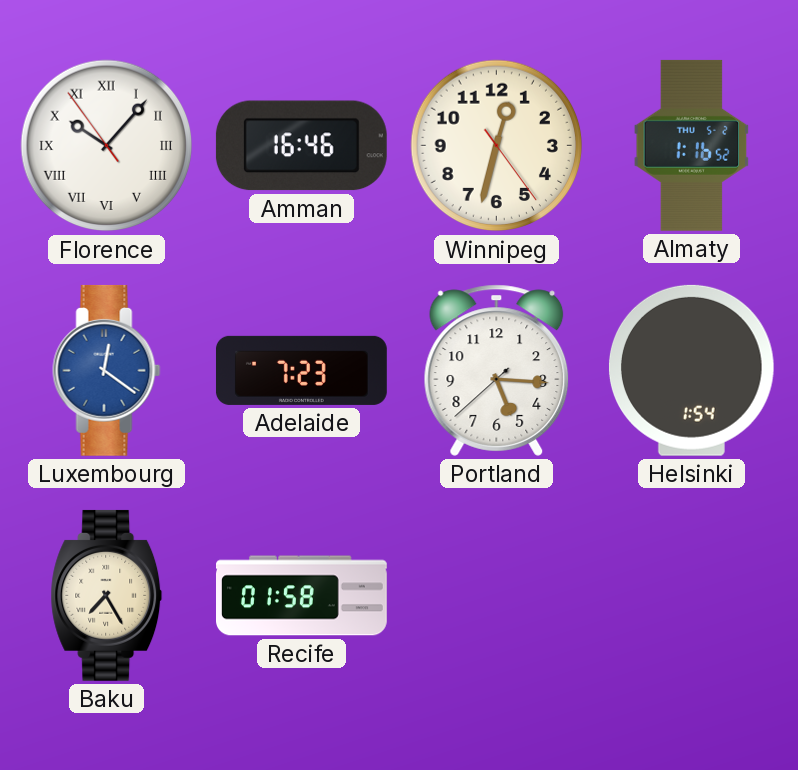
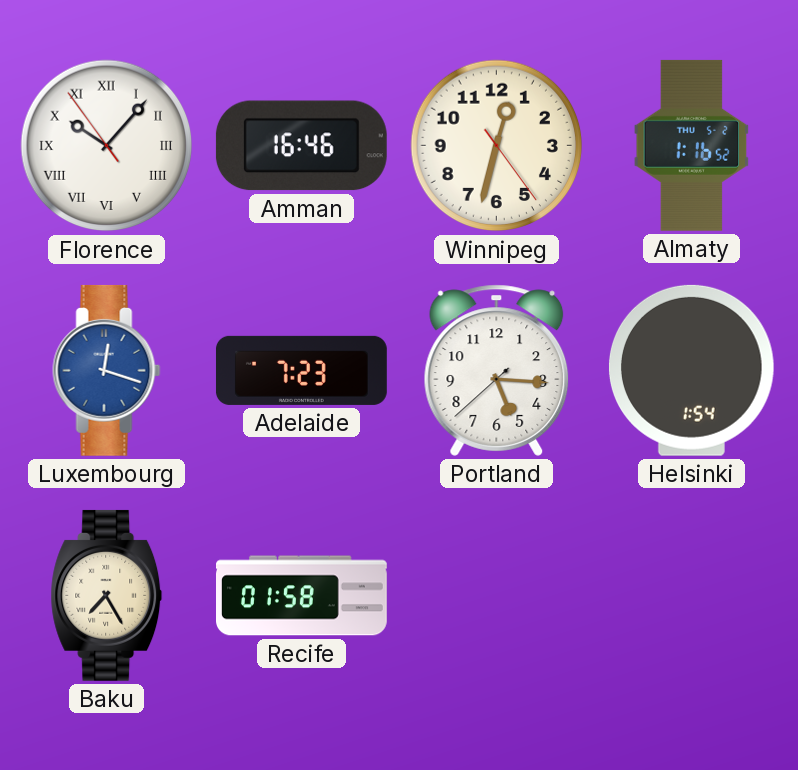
Luxembourg: 12:21 -> 12:18 (107, 370)
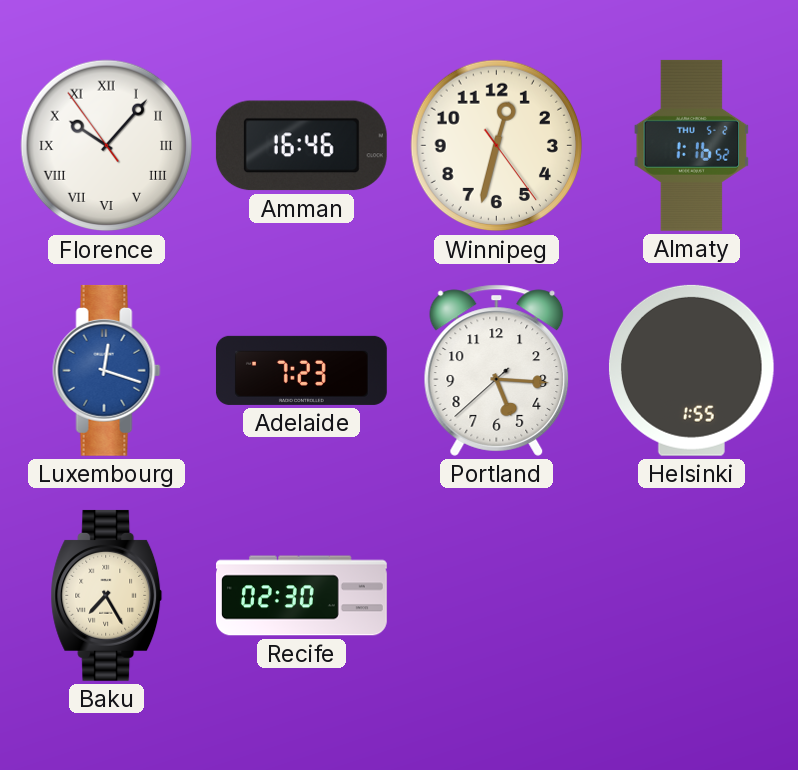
Helsinki: 1:54 -> 1:55 (691, 370)
Recife: 01:58 -> 02:30 (302, 596)
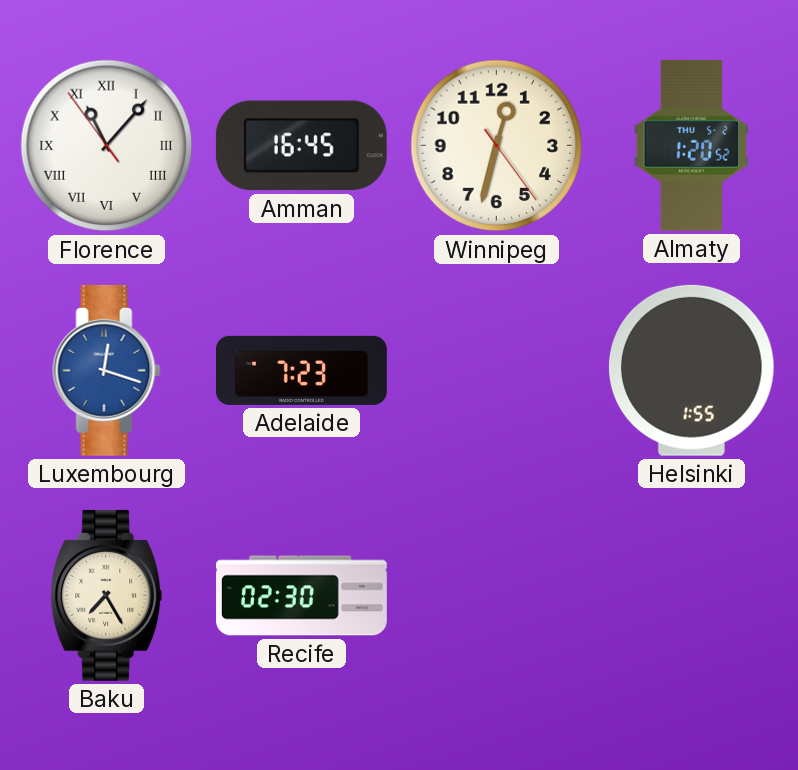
Florence: 10:06 -> 11:06 (107, 146)
Amman: 16:46 -> 16:45 (301, 146)
Almaty: 1:16 -> 1:20 (692, 145)
Portland: 5:15 -> none (497, 370)
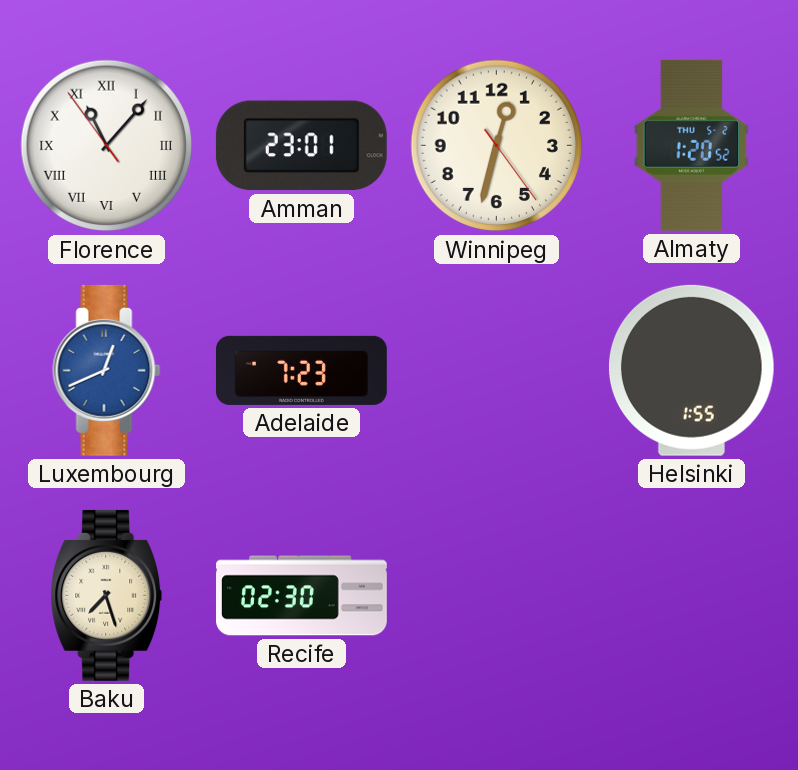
Amman: 16:45 -> 23:01 (301, 146)
Luxembourg: 12:18 -> 12:41 (107, 370)
Baku: 7:25 -> 7:27 (107, 595)
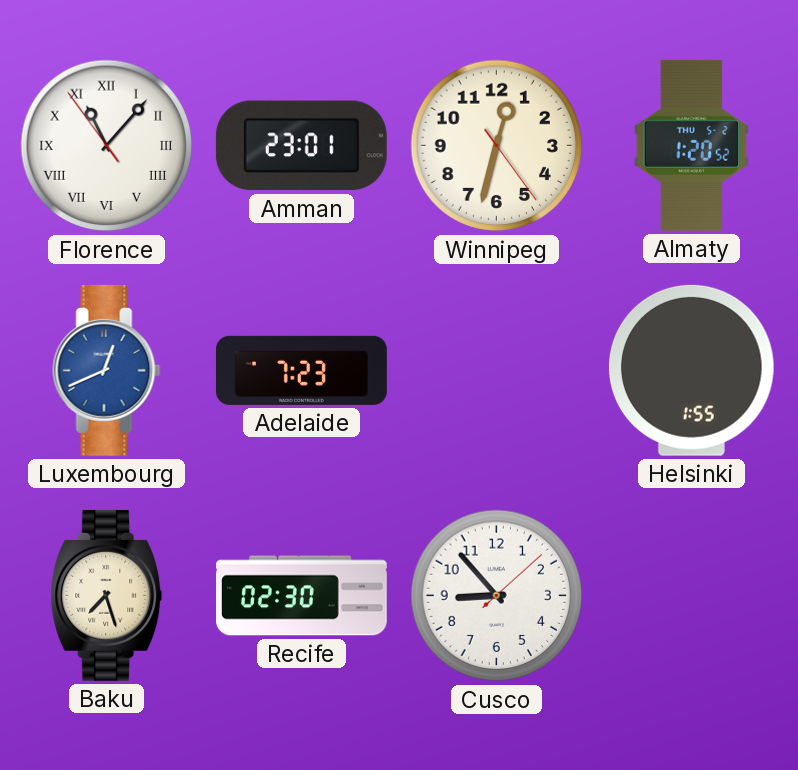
Cusco: none -> 8:53 (497, 596)
